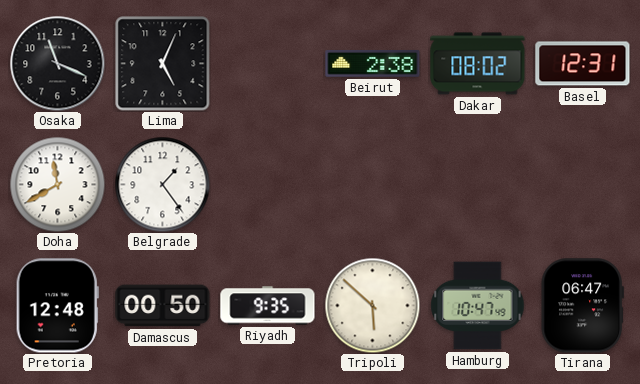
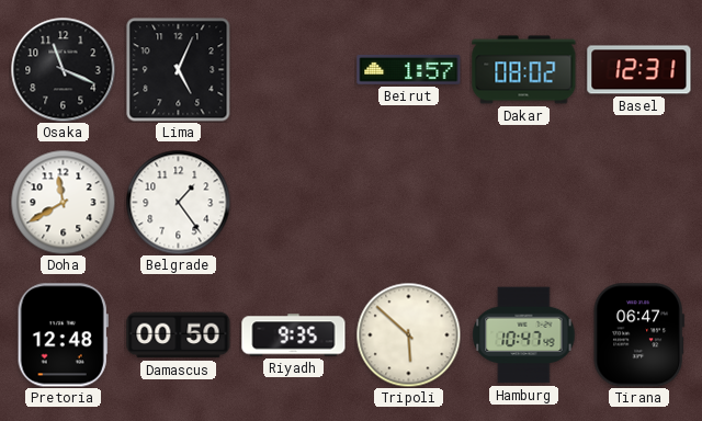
Beirut: 2:38 -> 1:57 (409, 70)
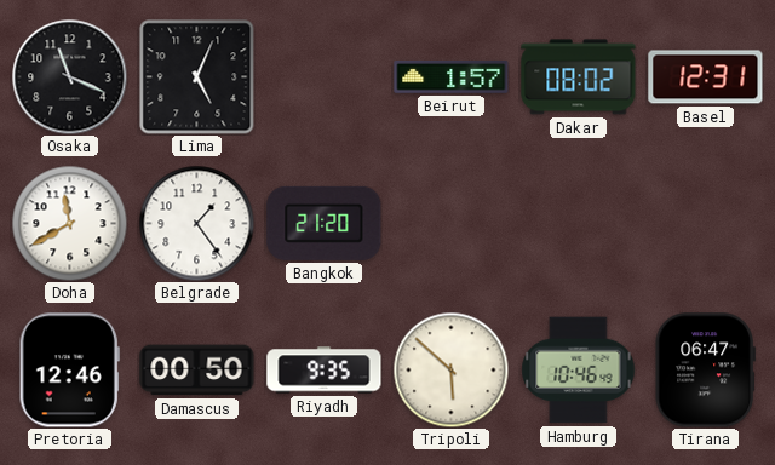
Bangkok: none -> 21:20 (325, 223)
Pretoria: 12:48 -> 12:46 (69, 371)
Hamburg: 10:47 -> 10:46 (579, 371)
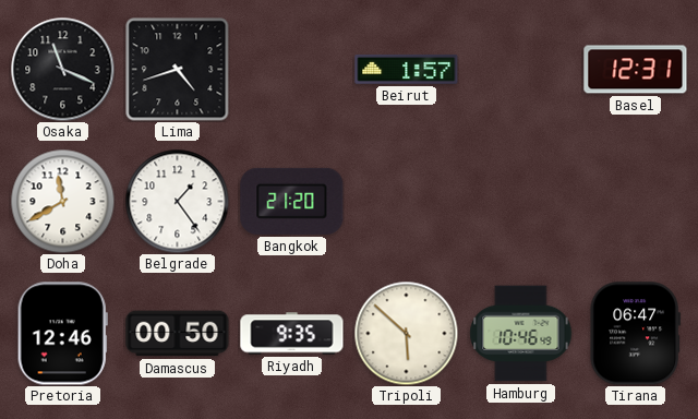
Lima: 5:04 -> 4:42 (177, 69)
Dakar: 08:02 -> none (579, 77)
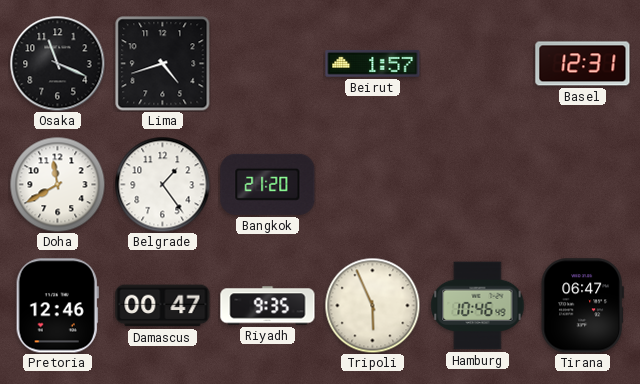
Damascus: 00:50 -> 00:47 (163, 306)
Tripoli: 5:52 -> 5:56 (372, 305)
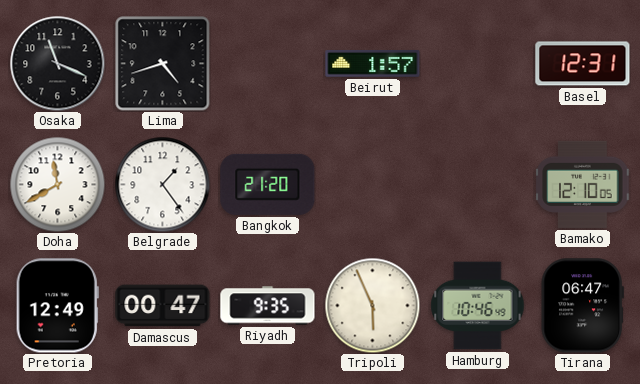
Bamako: none -> 12:10 (583, 184)
Pretoria: 12:46 -> 12:49 (57, 306)
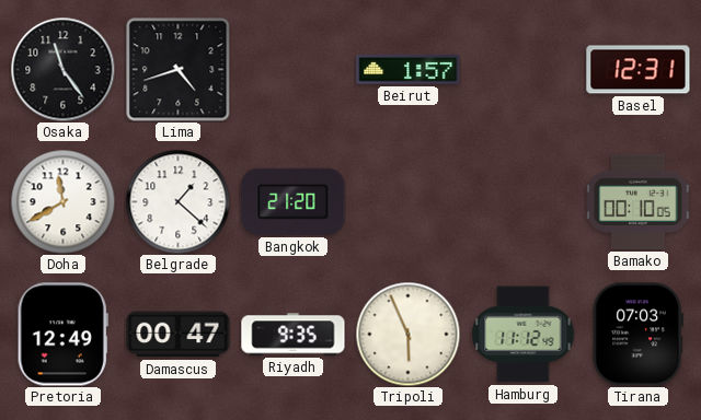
Osaka: 11:19 -> 11:24 (62, 69)
Belgrade: 1:24 -> 1:22 (177, 201)
Bamako: 12:10 -> 00:10 (639, 201)
Hamburg: 10:46 -> 11:12 (524, 335)
Tirana: 06:47 -> 07:03 (637, 335)
